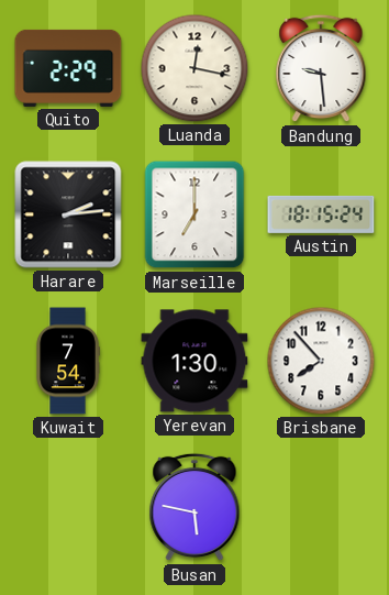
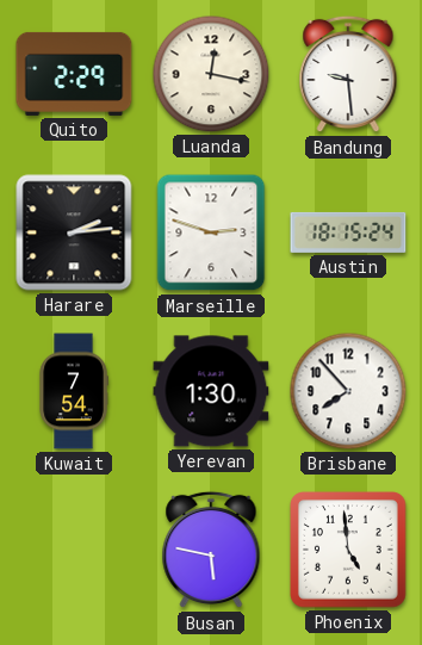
Marseille: 7:00 -> 2:48 (211, 232)
Phoenix: none -> 4:59 (349, 551)
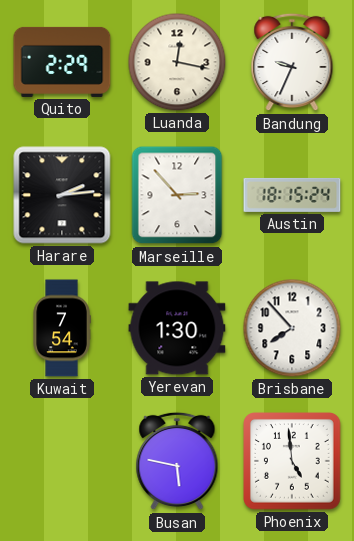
Bandung: 9:29 -> 9:34 (292, 62)
Marseille: 2:48 -> 2:53 (177, 195)
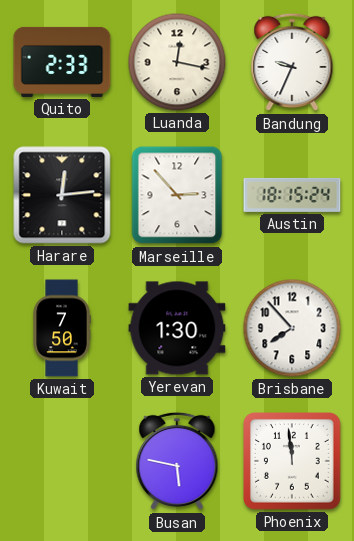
Quito: 2:29 -> 2:33 (62, 62)
Harare: 2:14 -> 12:14 (62, 195)
Kuwait: 7:54 -> 7:50 (62, 328)
Phoenix: 4:59 -> 11:59 (293, 462)
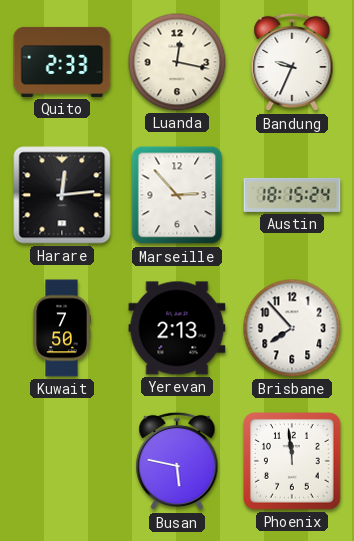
Yerevan: 1:30 -> 2:13 (177, 328)
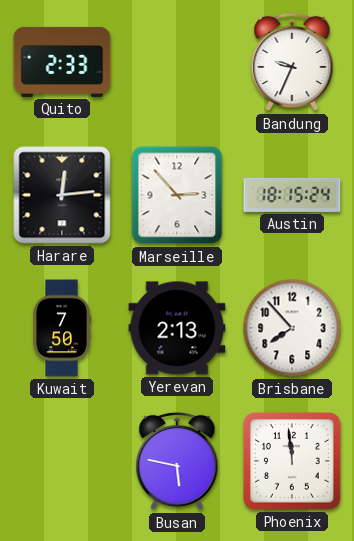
Luanda: 12:17 -> none (177, 62)
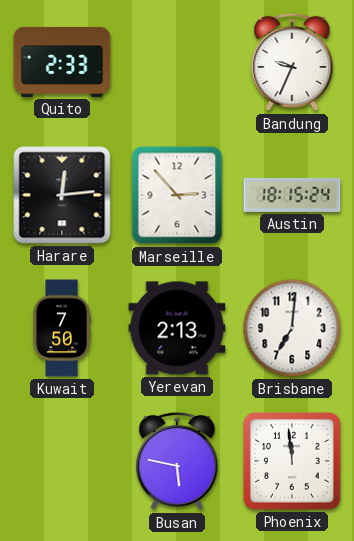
Brisbane: 7:53 -> 7:01 (292, 328)
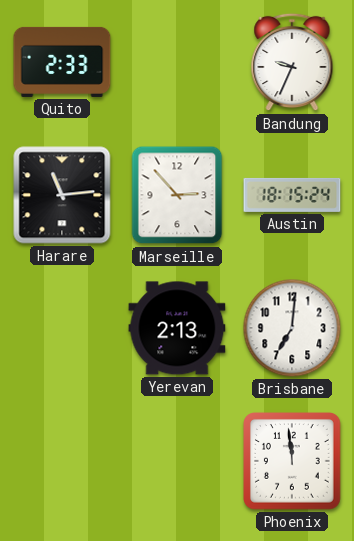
Harare: 12:14 -> 11:14 (62, 195)
Kuwait: 7:50 -> none (62, 328)
Busan: 5:47 -> none (177, 461)
